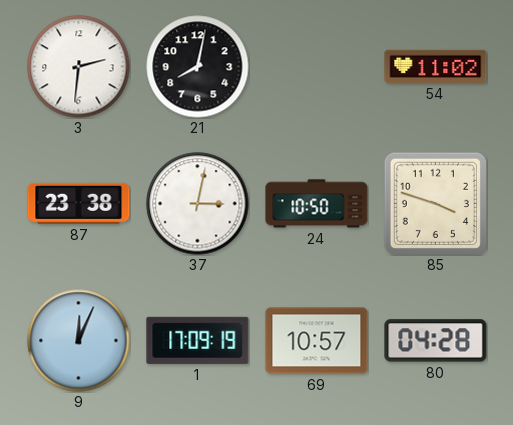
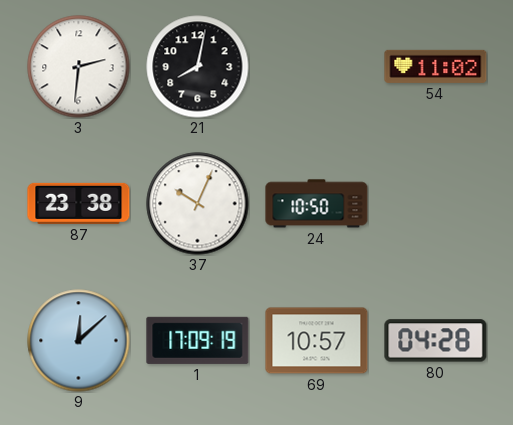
37: 3:02 -> 10:04 (198, 204)
85: 3:48 -> none (435, 203)
9: 12:04 -> 12:08 (79, 341)
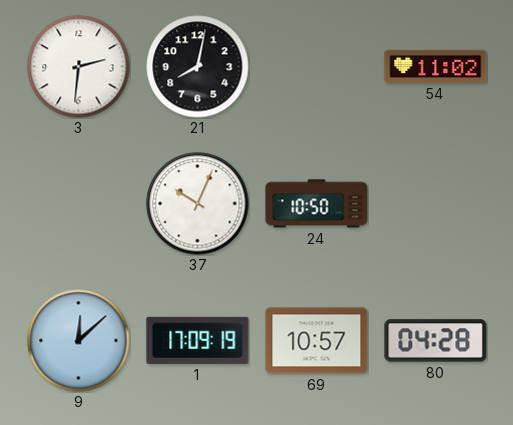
87: 23:38 -> none (79, 203)
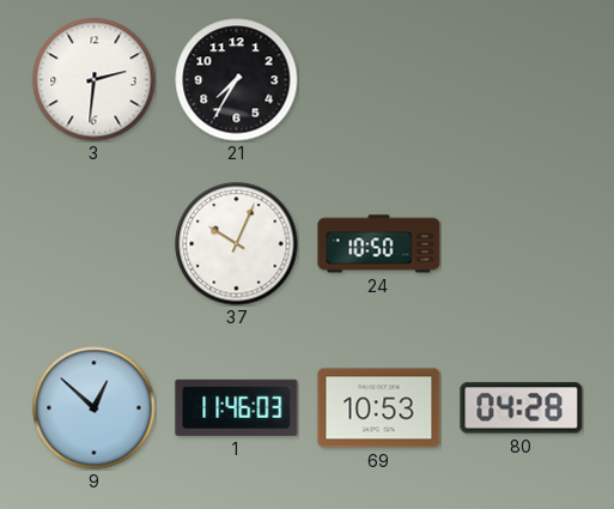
21: 8:02 -> 7:35 (237, 80)
54: 11:02 -> none (436, 66)
9: 12:08 -> 12:52 (95, 408)
1: 17:09 -> 11:46 (237, 407)
69: 10:57 -> 10:53 (379, 408)
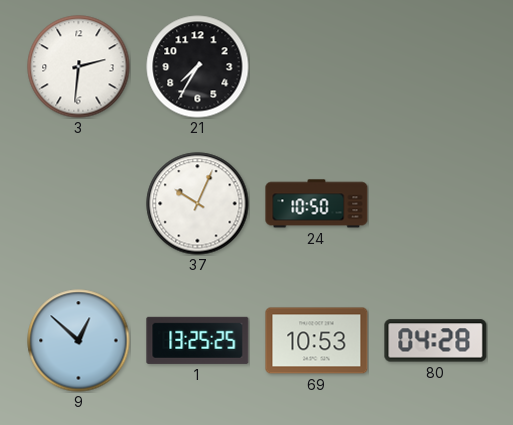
1: 11:46 -> 13:25 (198, 340)
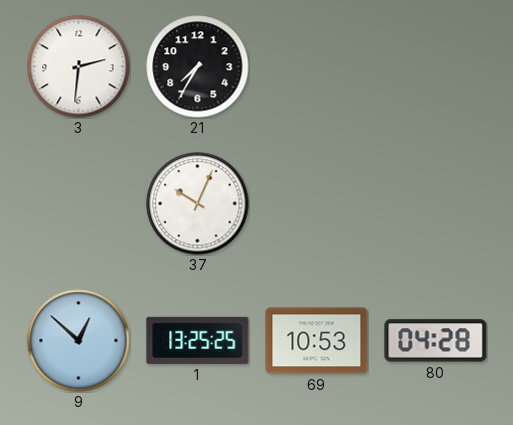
24: 10:50 -> none (317, 204)
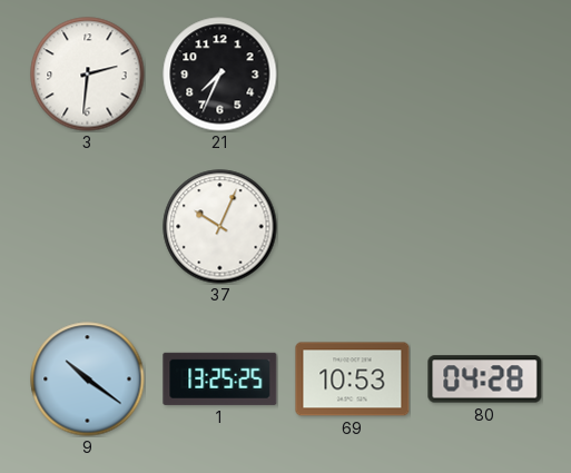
21: 7:35 -> 7:34 (220, 75)
9: 12:52 -> 10:21 (88, 380)
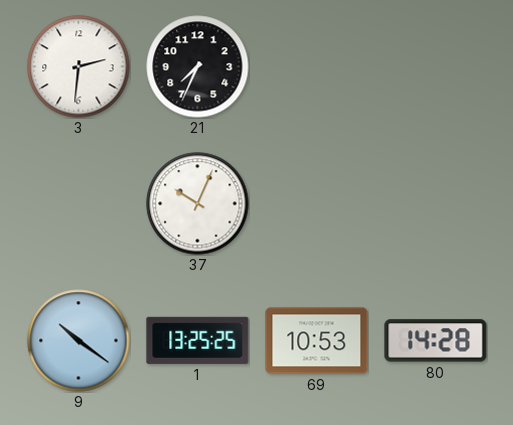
80: 04:28 -> 14:28 (436, 341)
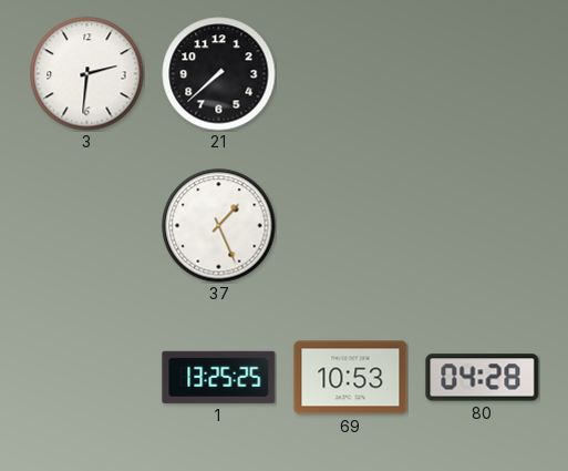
21: 7:34 -> 7:38 (219, 74)
37: 10:04 -> 1:26 (219, 226)
9: 10:21 -> none (79, 341)
80: 14:28 -> 04:28 (483, 378)
